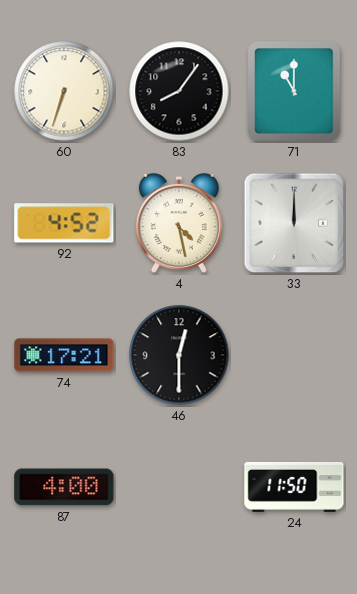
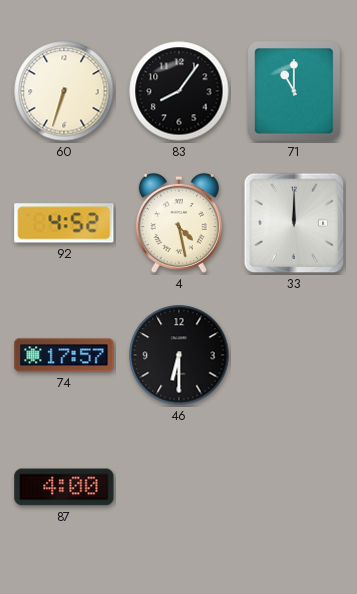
74: 17:21 -> 17:57 (64, 355)
46: 12:30 -> 6:30 (179, 355)
24: 11:50 -> none (294, 487)
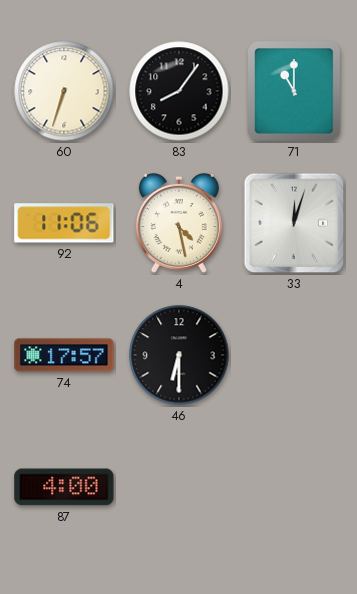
92: 4:52 -> 11:06 (64, 223)
33: 12:00 -> 12:03 (294, 223)
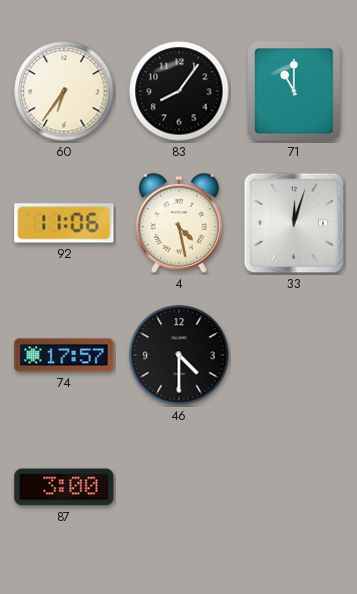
60: 6:33 -> 6:36 (64, 91)
46: 6:30 -> 4:30 (179, 355)
87: 4:00 -> 3:00 (64, 487)
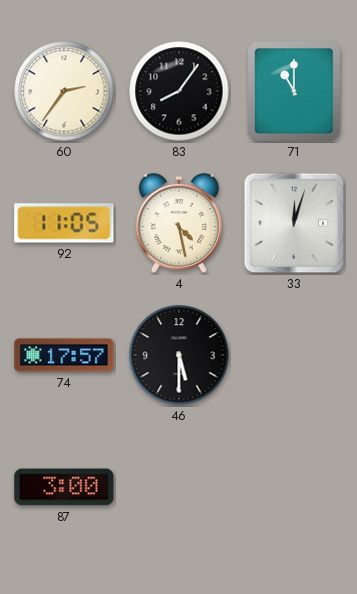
60: 6:36 -> 2:36 (64, 91)
92: 11:06 -> 11:05 (64, 223)
46: 4:30 -> 5:30 (179, 355)
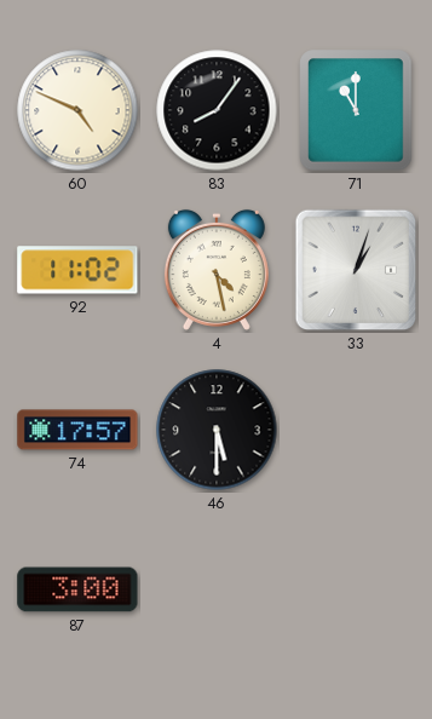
60: 2:36 -> 4:49 (77, 110)
92: 11:05 -> 11:02 (77, 270)
33: 12:03 -> 1:03 (356, 270)
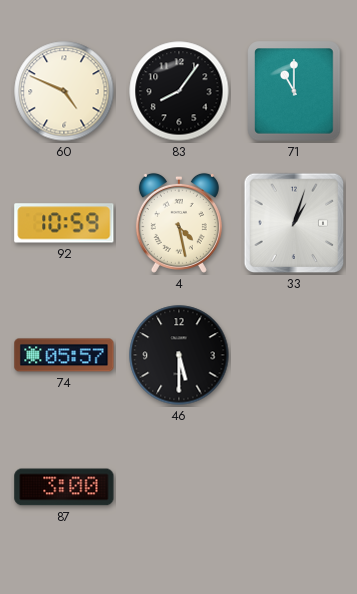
92: 11:02 -> 10:59 (64, 223)
74: 17:57 -> 05:57 (64, 355)
